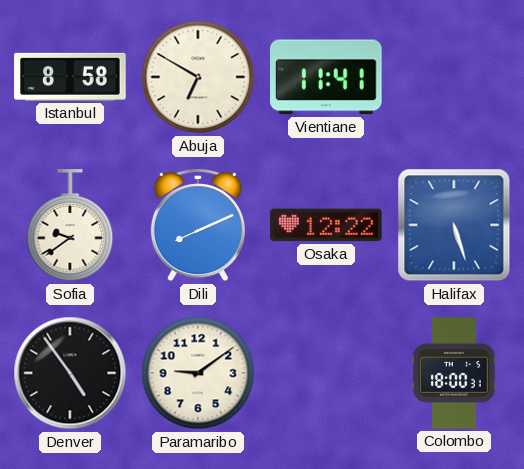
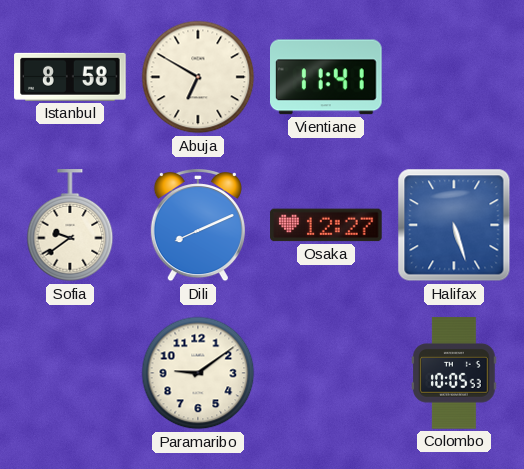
Osaka: 12:22 -> 12:27 (326, 225)
Denver: 4:54 -> none (70, 373)
Colombo: 18:00 -> 10:05 (455, 373)
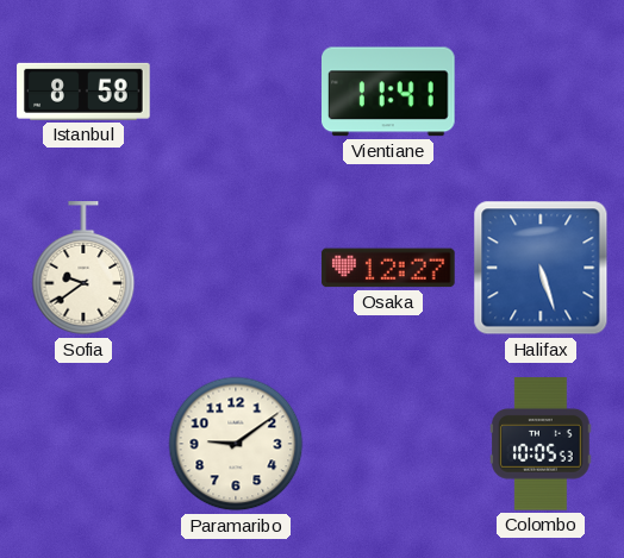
Abuja: 6:50 -> none (198, 77)
Dili: 8:11 -> none (198, 226)
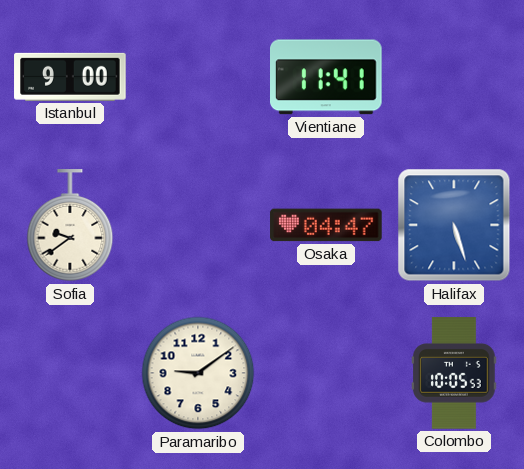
Istanbul: 8:58 -> 9:00 (70, 77)
Osaka: 12:27 -> 04:47 (326, 225)
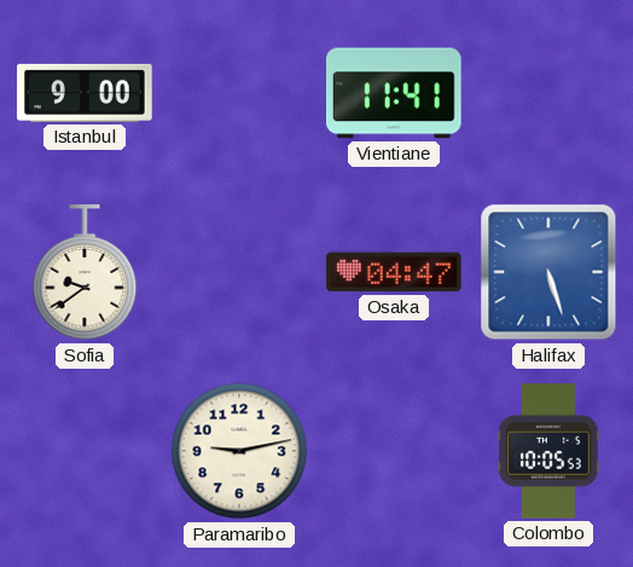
Paramaribo: 9:09 -> 9:13 (239, 451)
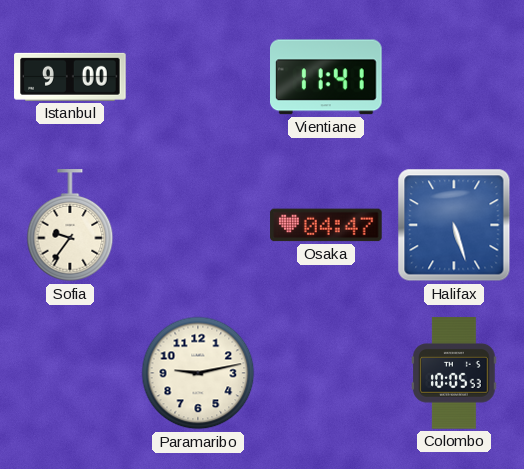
Sofia: 9:39 -> 9:36 (70, 226)
